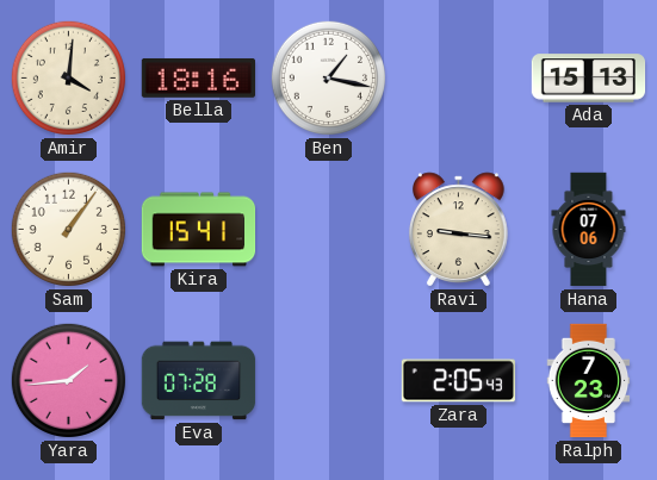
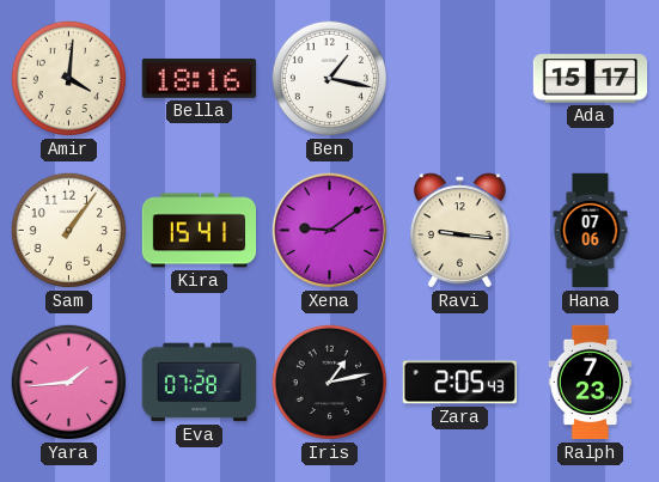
Ada: 15:13 -> 15:17 (591, 79)
Xena: none -> 9:09 (330, 231)
Iris: none -> 1:13 (329, 382)
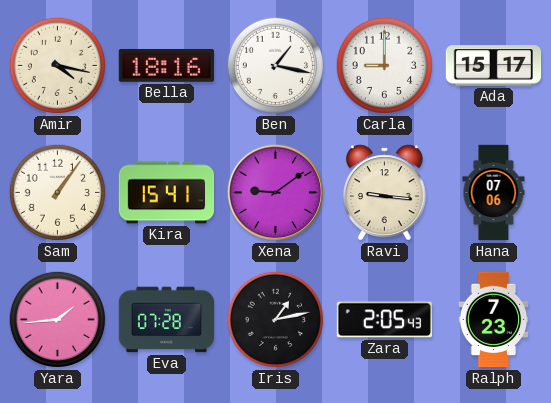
Amir: 4:01 -> 4:17 (57, 65)
Carla: none -> 9:00 (384, 65)
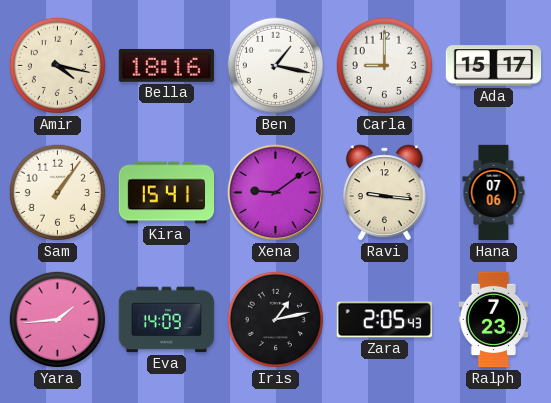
Eva: 07:28 -> 14:09 (167, 320)
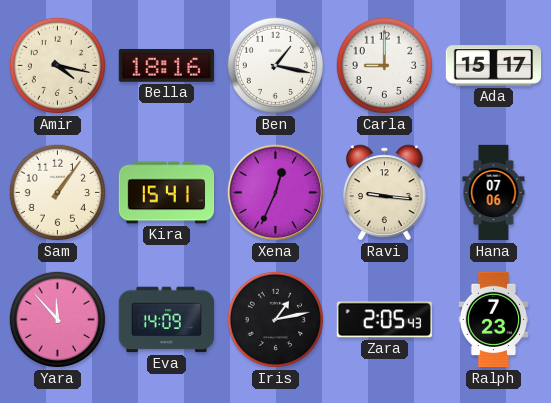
Xena: 9:09 -> 12:34 (276, 193)
Yara: 1:44 -> 11:53 (57, 319)
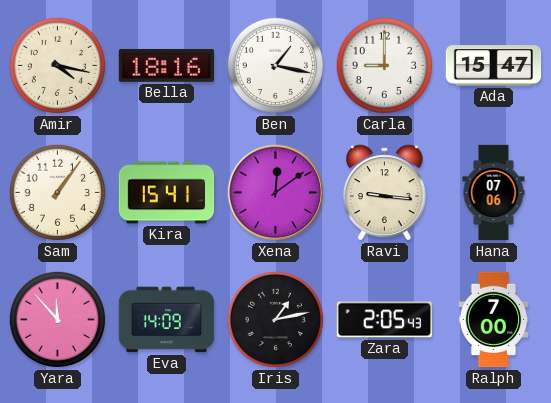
Ada: 15:17 -> 15:47 (494, 66)
Xena: 12:34 -> 12:09 (276, 193)
Ralph: 7:23 -> 7:00 (494, 320)
